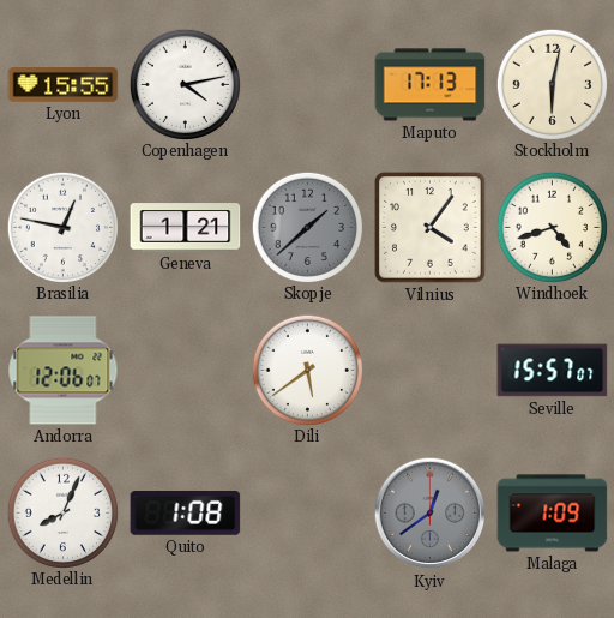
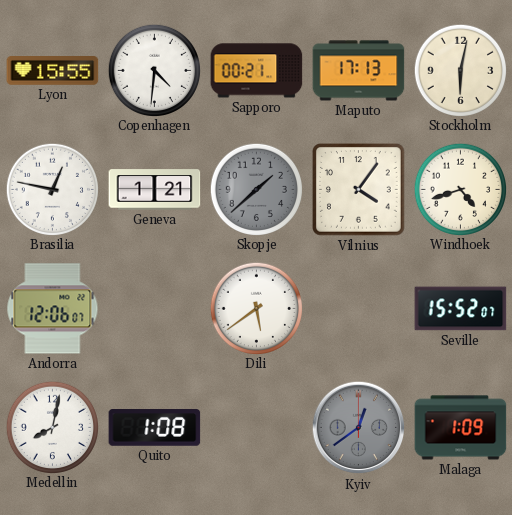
Copenhagen: 4:13 -> 4:31 (155, 70)
Sapporo: none -> 00:21 (257, 71)
Seville: 15:57 -> 15:52 (461, 309)
Medellin: 8:04 -> 8:02 (53, 427)
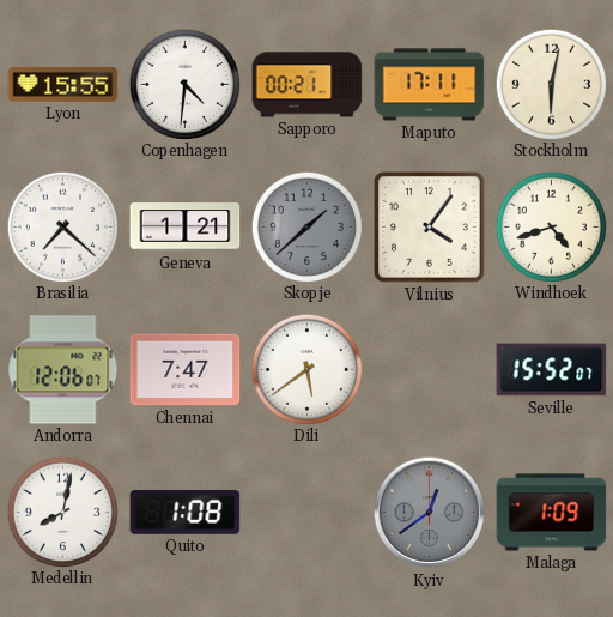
Maputo: 17:13 -> 17:11 (430, 85)
Brasilia: 12:47 -> 7:22 (63, 226)
Chennai: none -> 7:47 (186, 370)
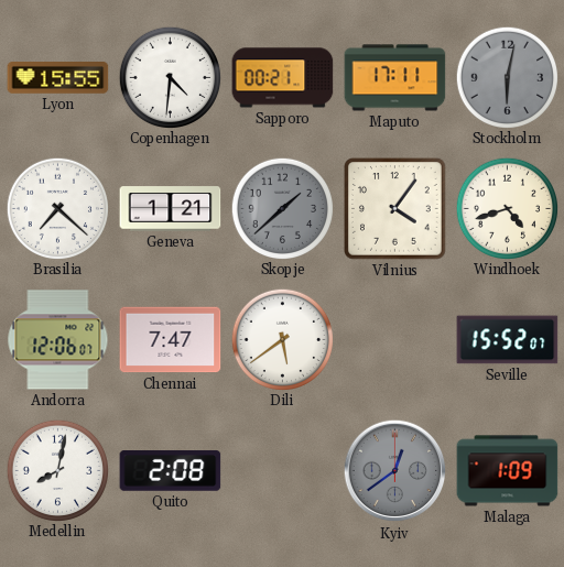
Stockholm dial: cream -> grey (508, 77)
Quito: 1:08 -> 2:08 (171, 471)
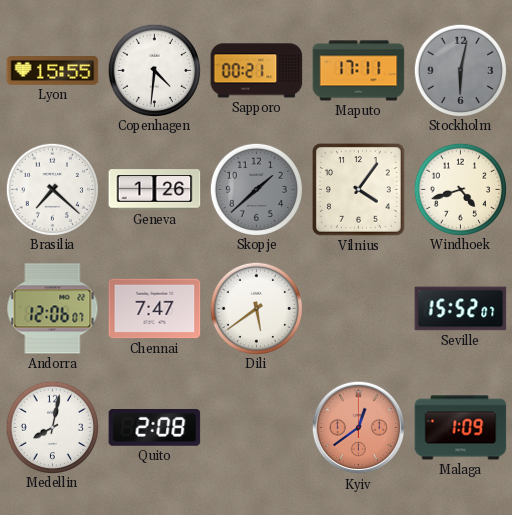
Geneva: 1:21 -> 1:26 (155, 190)
Kyiv dial: grey -> salmon (359, 428)
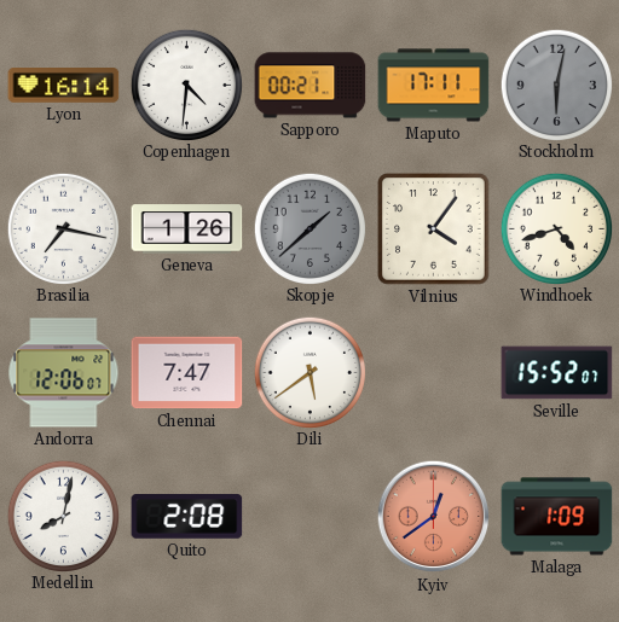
Lyon: 15:55 -> 16:14 (64, 86)
Brasilia: 7:22 -> 7:17 (64, 228)
